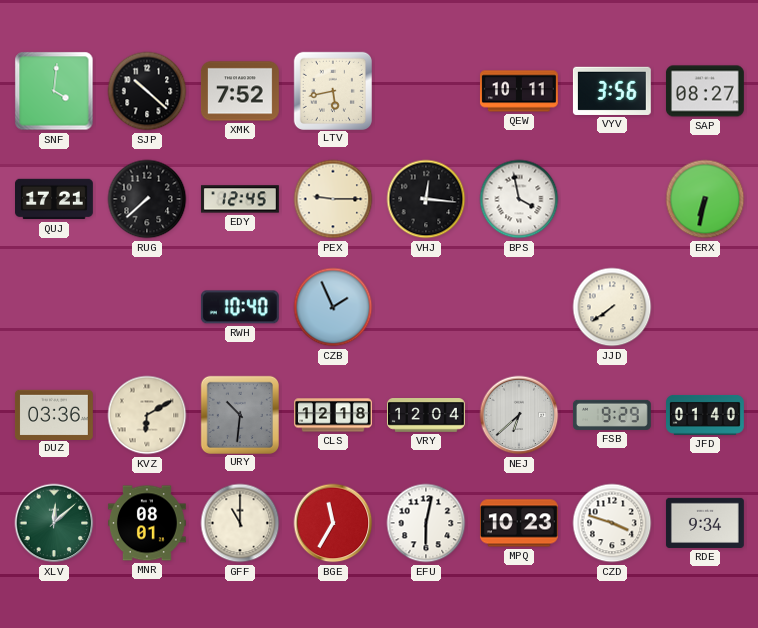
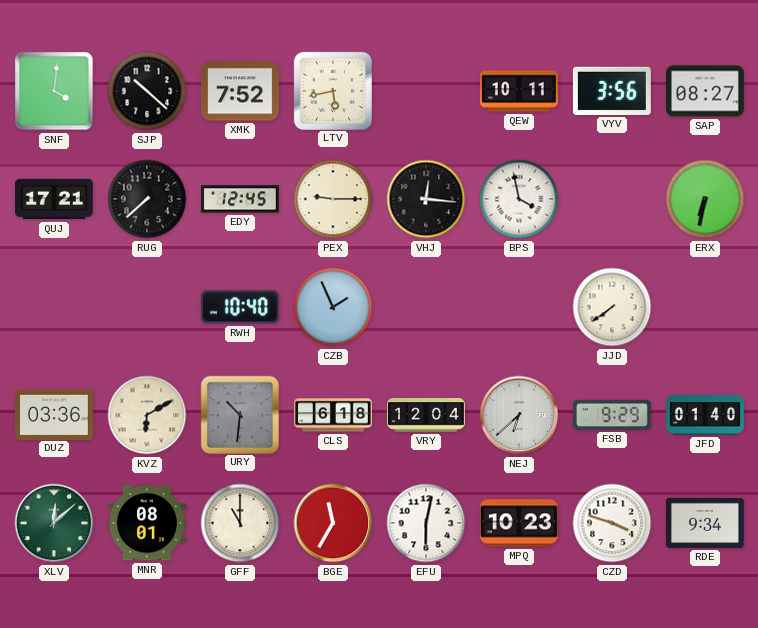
CLS: 12:18 -> 6:18 (334, 415)
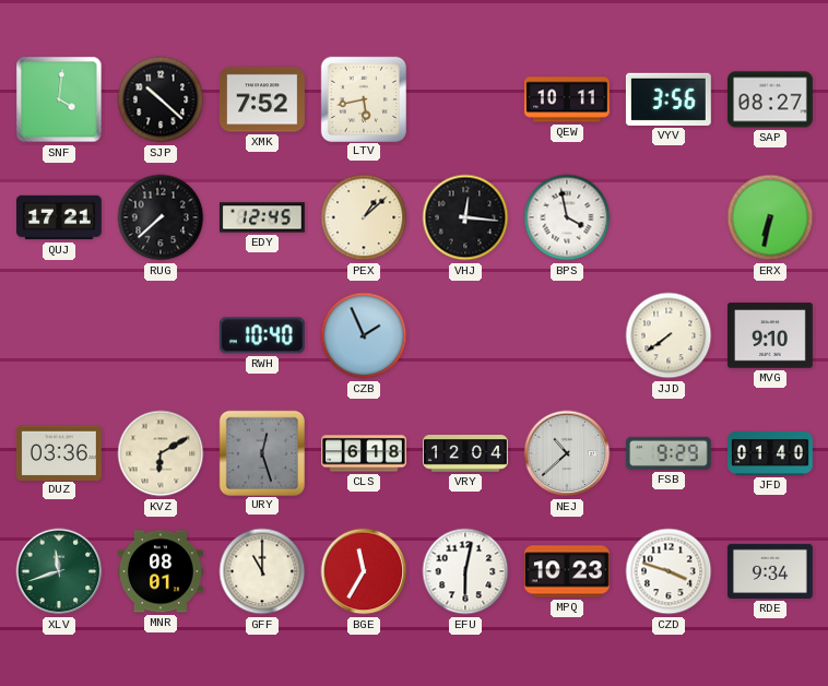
PEX: 9:15 -> 1:08 (364, 217)
MVG: none -> 9:10 (770, 335)
URY: 10:31 -> 12:27 (261, 452)
NEJ: 6:38 -> 10:38 (567, 453)
XLV: 12:08 -> 11:42 (59, 571)
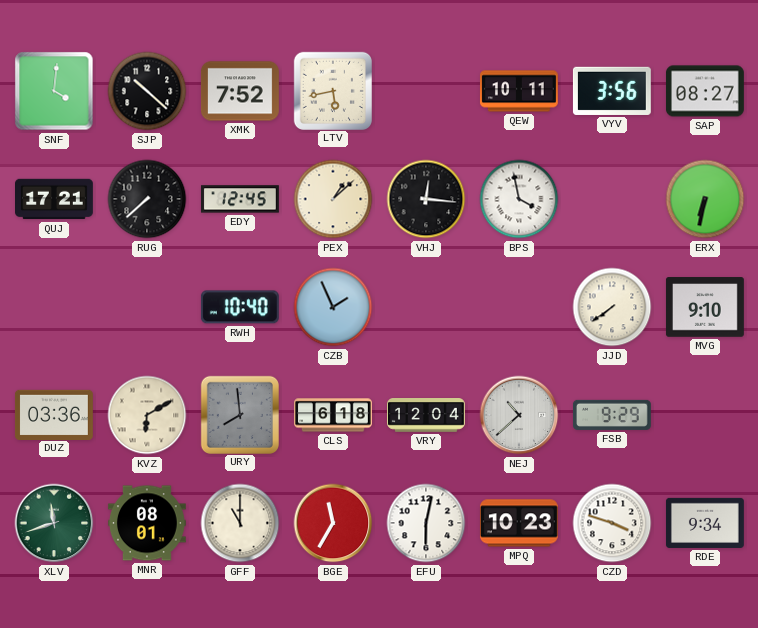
URY: 12:27 -> 7:59 (239, 414)
JFD: 01:40 -> none (771, 453)
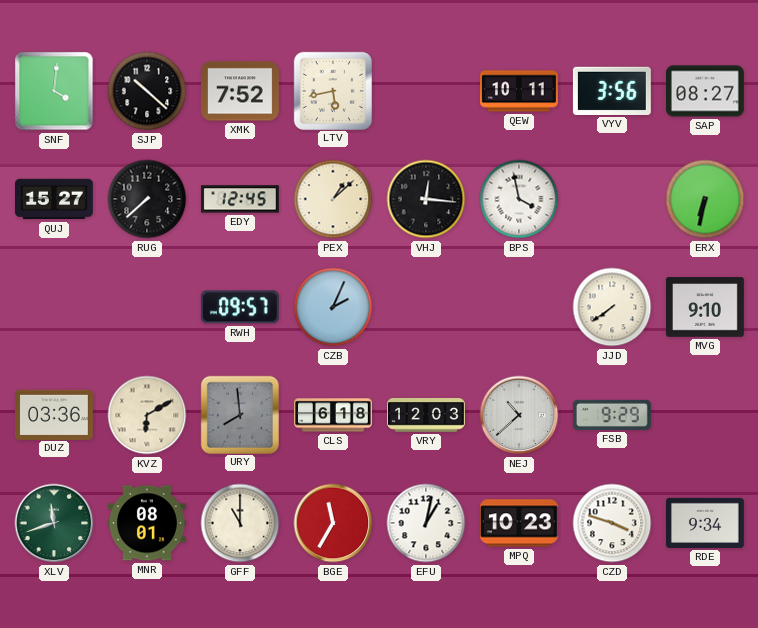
QUJ: 17:21 -> 15:27 (55, 199)
RWH: 10:40 -> 09:57 (240, 307)
CZB: 1:56 -> 2:04 (333, 307)
VRY: 12:04 -> 12:03 (427, 415)
EFU: 6:02 -> 1:02 (426, 523)
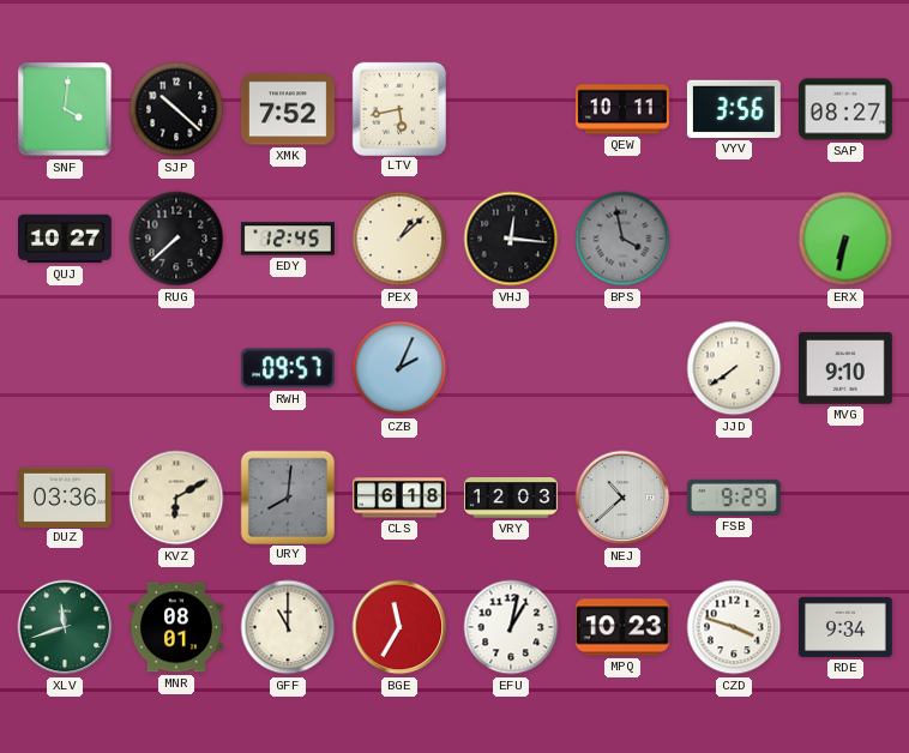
QUJ: 15:27 -> 10:27 (66, 239)
BPS dial: white -> grey (622, 239)
URY: 7:59 -> 8:01 (287, 496)
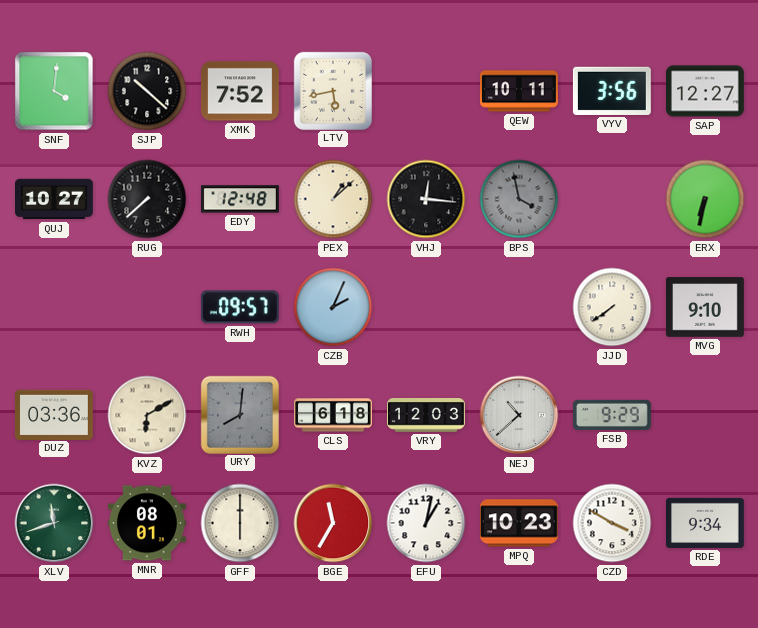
SAP: 08:27 -> 12:27 (705, 91)
EDY: 12:45 -> 12:48 (240, 199)
GFF: 11:00 -> 6:00 (240, 523)
CZD: 3:48 -> 3:50 (612, 523)
